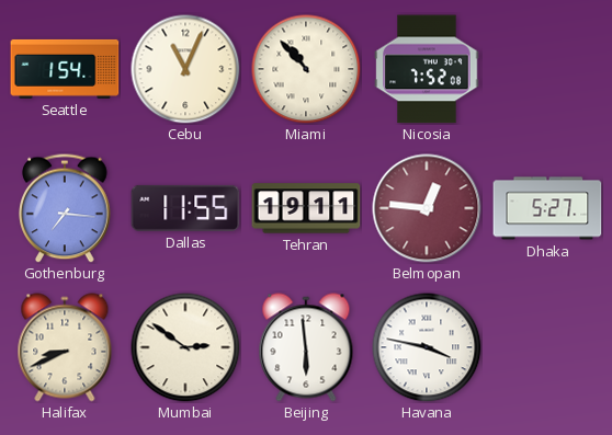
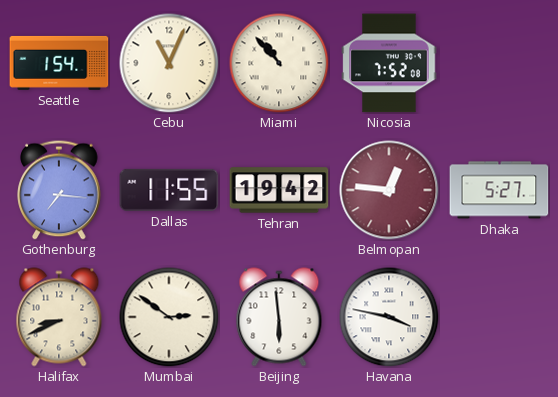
Tehran: 19:11 -> 19:42 (279, 190)
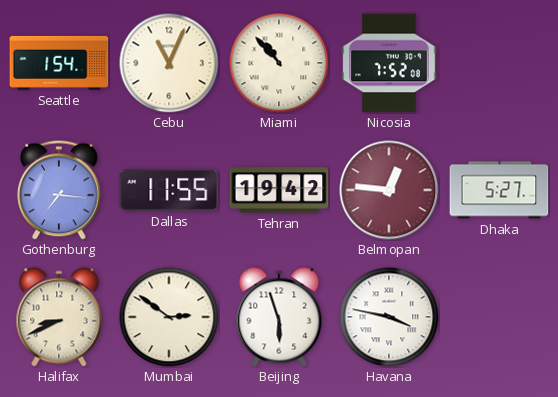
Beijing: 5:59 -> 5:57 (279, 317)
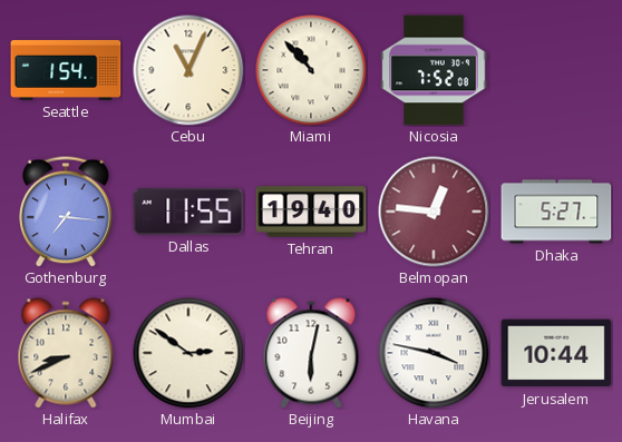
Tehran: 19:42 -> 19:40 (311, 212)
Beijing: 5:57 -> 6:02 (311, 353)
Jerusalem: none -> 10:44 (556, 353)
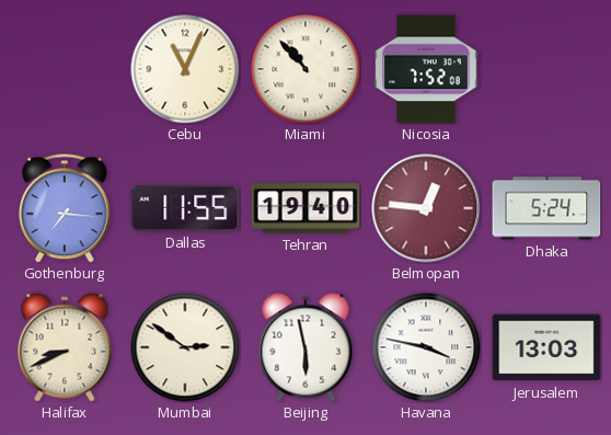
Seattle: 1:54 -> none (66, 70)
Dhaka: 5:27 -> 5:24 (546, 208)
Beijing: 6:02 -> 5:58 (305, 347)
Jerusalem: 10:44 -> 13:03 (546, 347)
